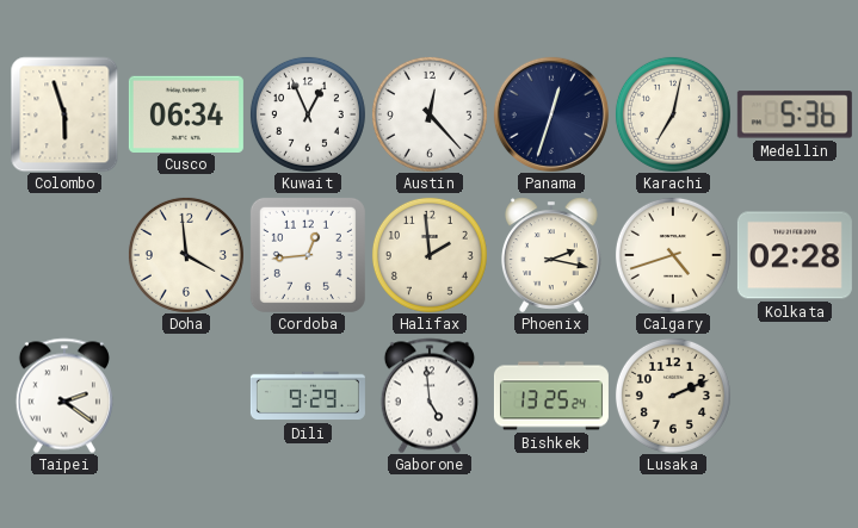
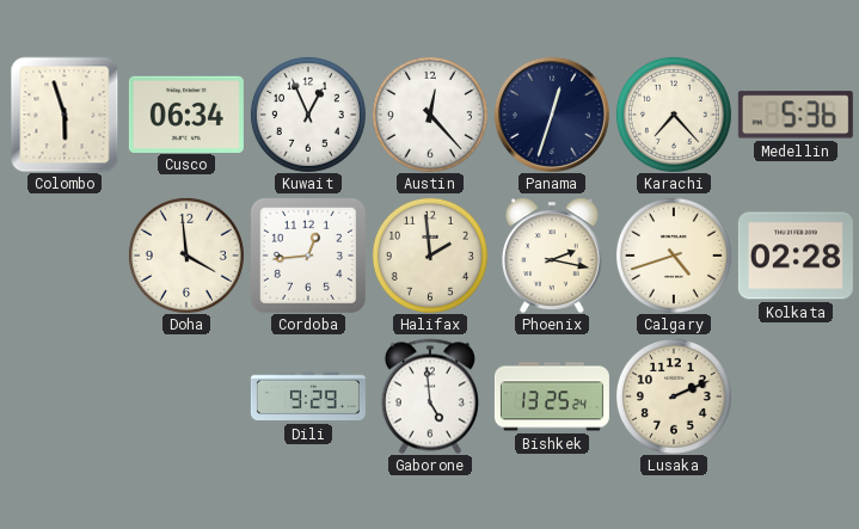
Karachi: 7:02 -> 7:23 (674, 115)
Taipei: 2:21 -> none (64, 396)
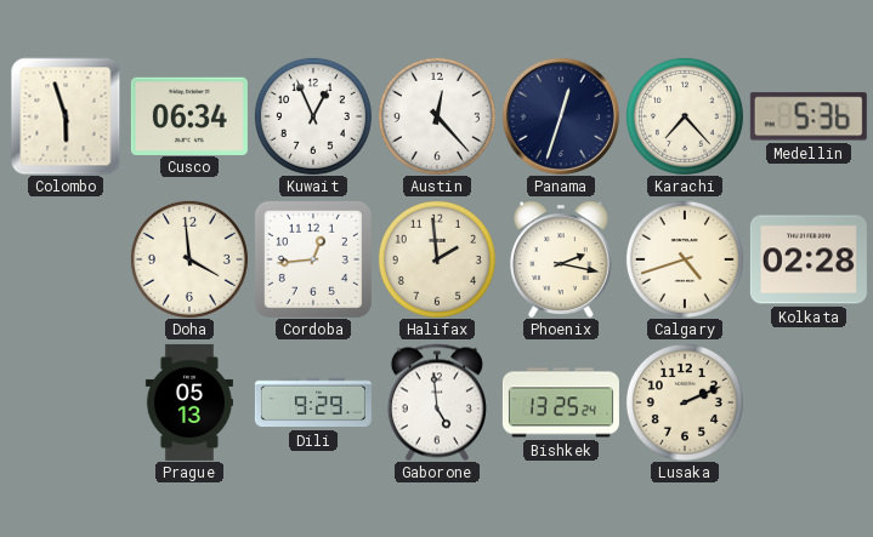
Prague: none -> 05:13 (189, 402)
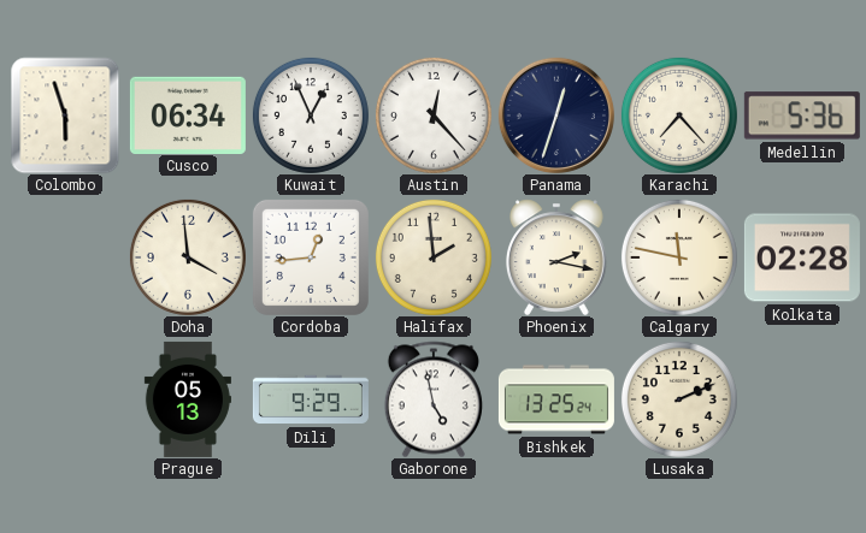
Calgary: 4:42 -> 11:47 (679, 257)
Gaborone: 4:59 -> 4:58 (434, 399)
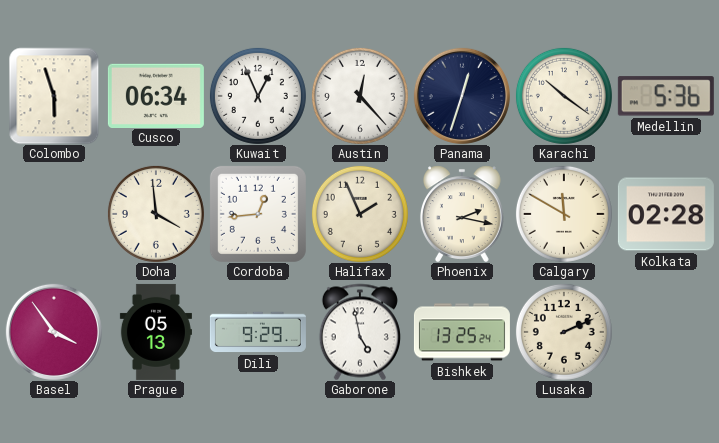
Karachi: 7:23 -> 10:21 (564, 96)
Halifax: 1:59 -> 1:56 (360, 214)
Calgary: 11:47 -> 11:50 (564, 214)
Basel: none -> 3:54 (54, 332)
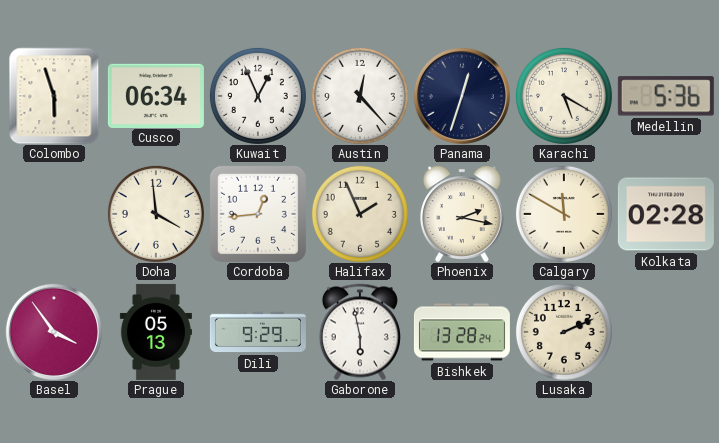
Karachi: 10:21 -> 5:20 (564, 96)
Gaborone: 4:58 -> 5:58 (360, 332)
Bishkek: 13:25 -> 13:28 (462, 332)
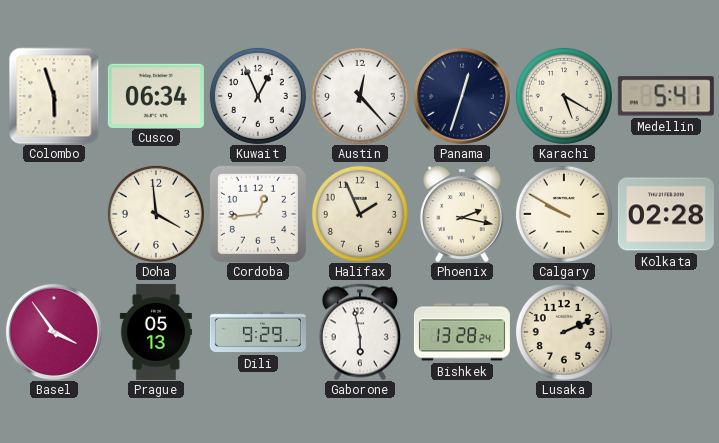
Medellin: 5:36 -> 5:41 (666, 96)
Calgary: 11:50 -> 9:50 (564, 214)
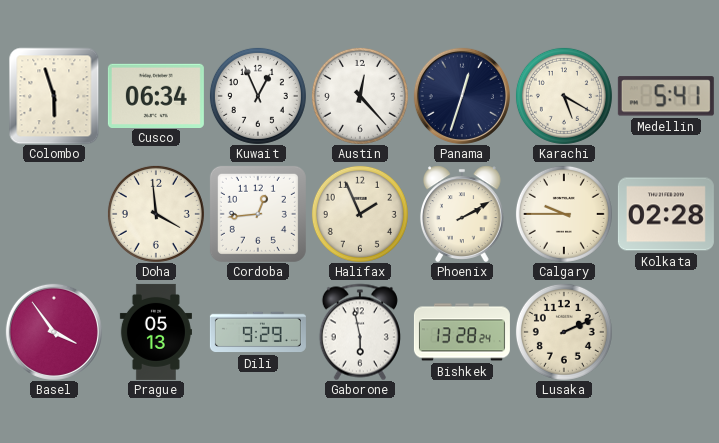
Phoenix: 2:17 -> 2:10 (462, 214)
Calgary: 9:50 -> 9:45 (564, 214)
